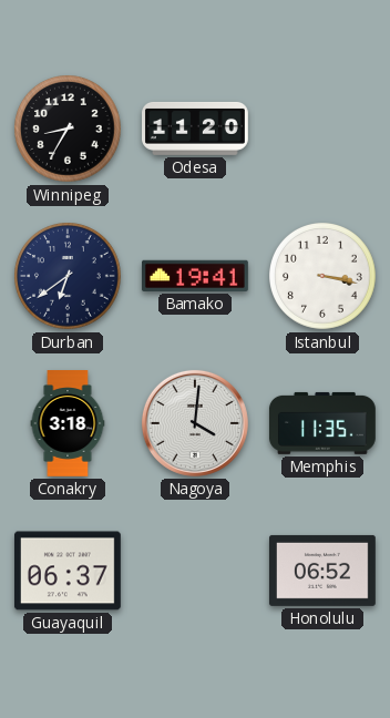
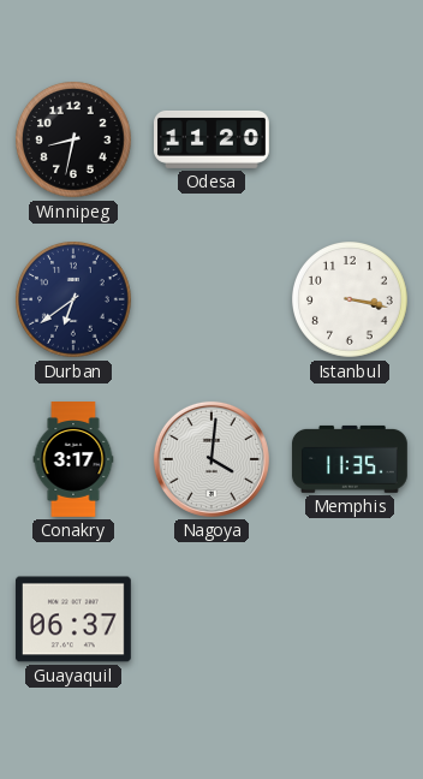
Winnipeg: 8:35 -> 8:32 (75, 141)
Bamako: 19:41 -> none (195, 276)
Conakry: 3:18 -> 3:17 (73, 459)
Honolulu: 06:52 -> none (322, 571)
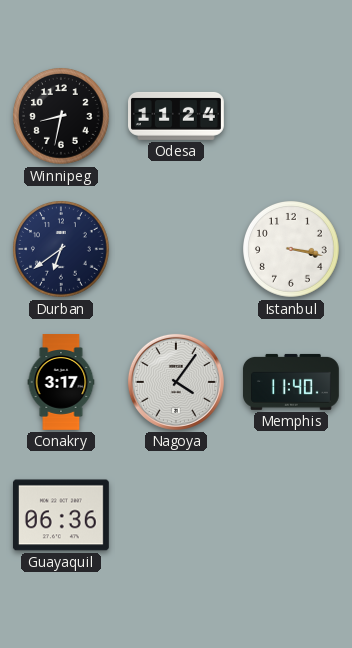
Odesa: 11:20 -> 11:24 (177, 116)
Nagoya: 4:01 -> 4:06 (176, 382)
Memphis: 11:35 -> 11:40 (291, 382)
Guayaquil: 06:37 -> 06:36 (61, 515)
